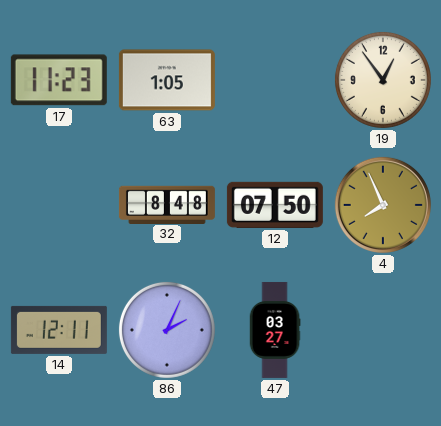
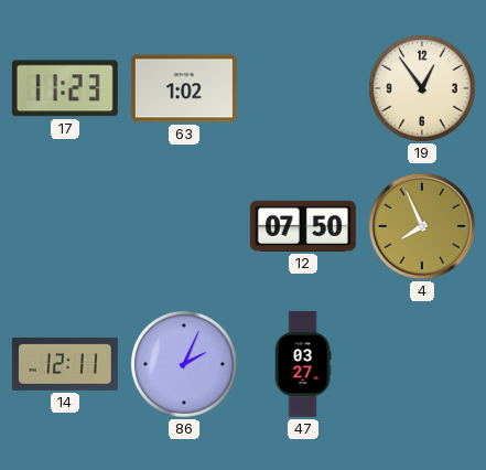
63: 1:05 -> 1:02 (184, 88)
32: 8:48 -> none (167, 204)
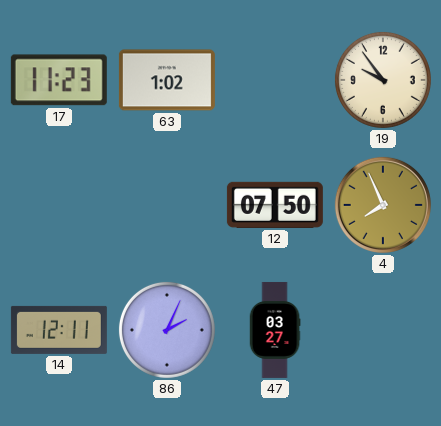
19: 12:54 -> 9:54 (383, 80)
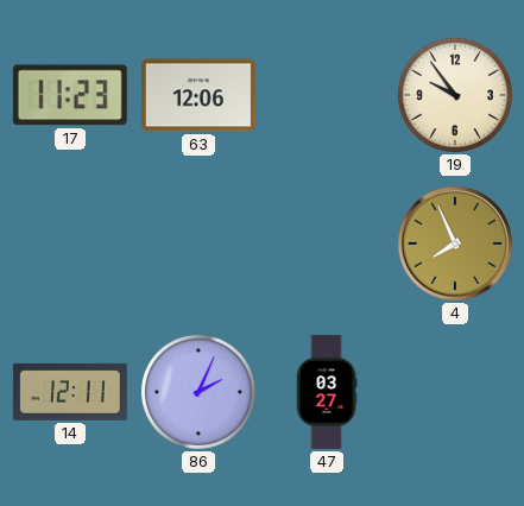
63: 1:02 -> 12:06 (198, 95)
12: 07:50 -> none (275, 205)
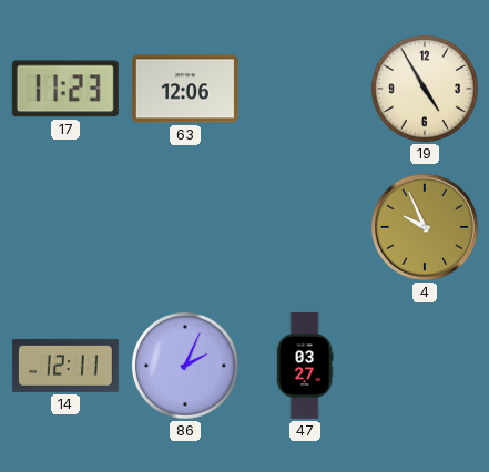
19: 9:54 -> 4:55 (425, 89)
4: 7:56 -> 9:56 (425, 227)
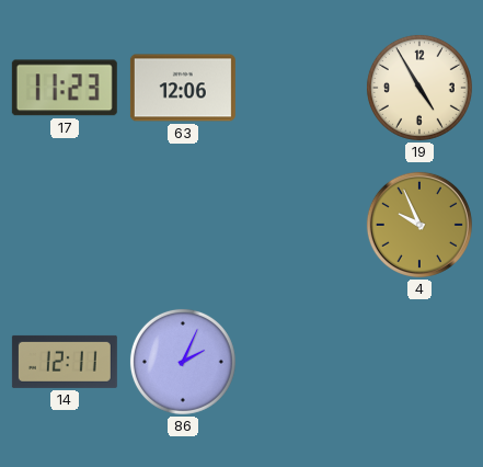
47: 03:27 -> none (305, 366)
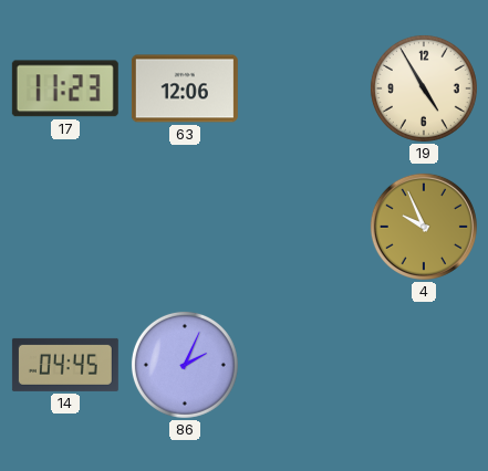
14: 12:11 -> 04:45 (65, 365)
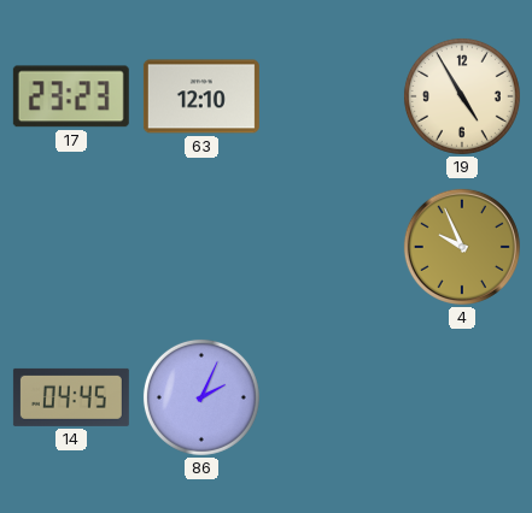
17: 11:23 -> 23:23 (71, 96)
63: 12:06 -> 12:10 (201, 96)
